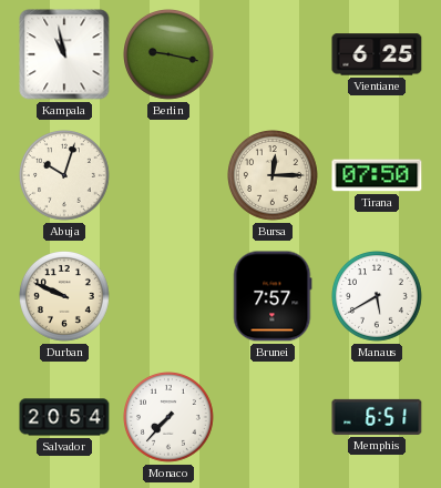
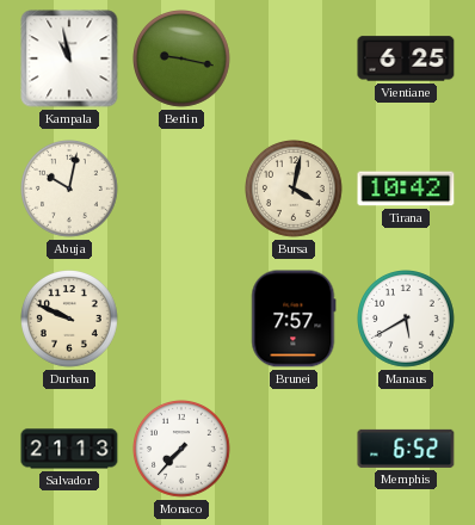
Abuja: 10:03 -> 10:02 (70, 190)
Bursa: 12:15 -> 4:02 (295, 190)
Tirana: 07:50 -> 10:42 (406, 189)
Salvador: 20:54 -> 21:13 (69, 449)
Memphis: 6:51 -> 6:52 (406, 449)
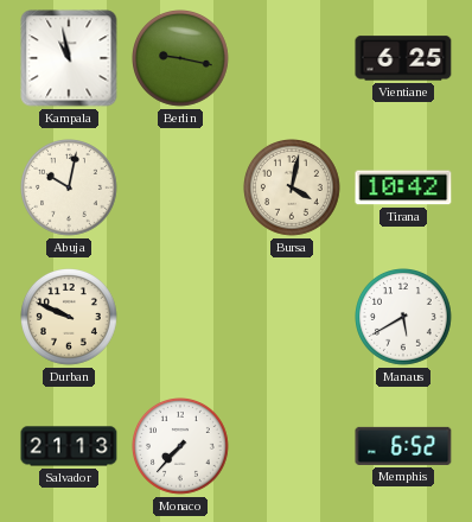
Brunei: 7:57 -> none (294, 319)
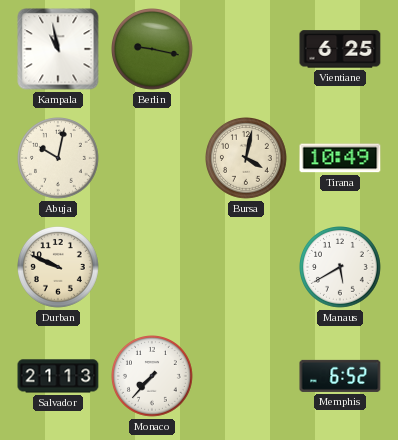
Tirana: 10:42 -> 10:49 (340, 158)
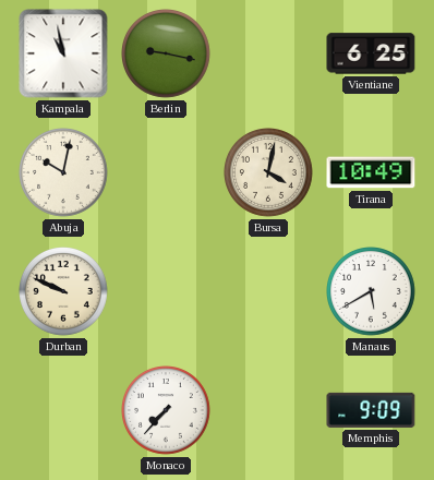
Salvador: 21:13 -> none (58, 376)
Memphis: 6:52 -> 9:09 (371, 410)
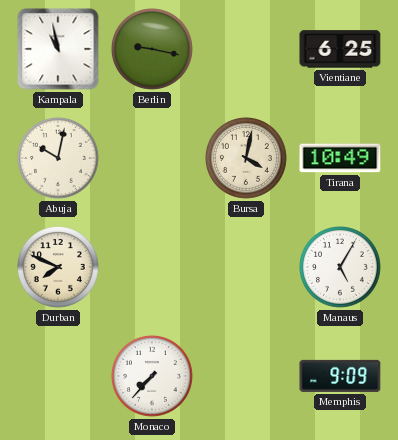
Durban: 9:49 -> 7:49 (59, 268)
Manaus: 5:40 -> 5:05 (341, 268)
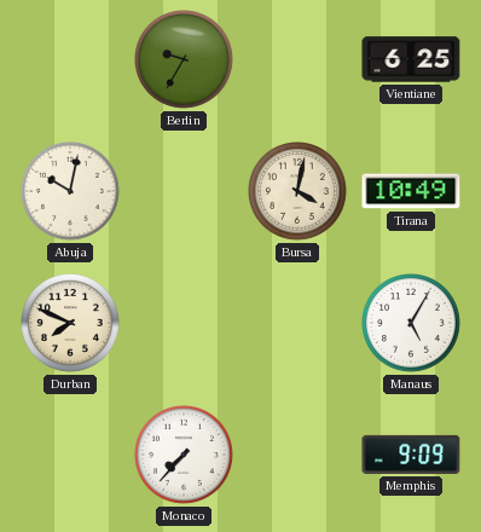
Kampala: 10:58 -> none (58, 49)
Berlin: 9:17 -> 9:35 (185, 60)
